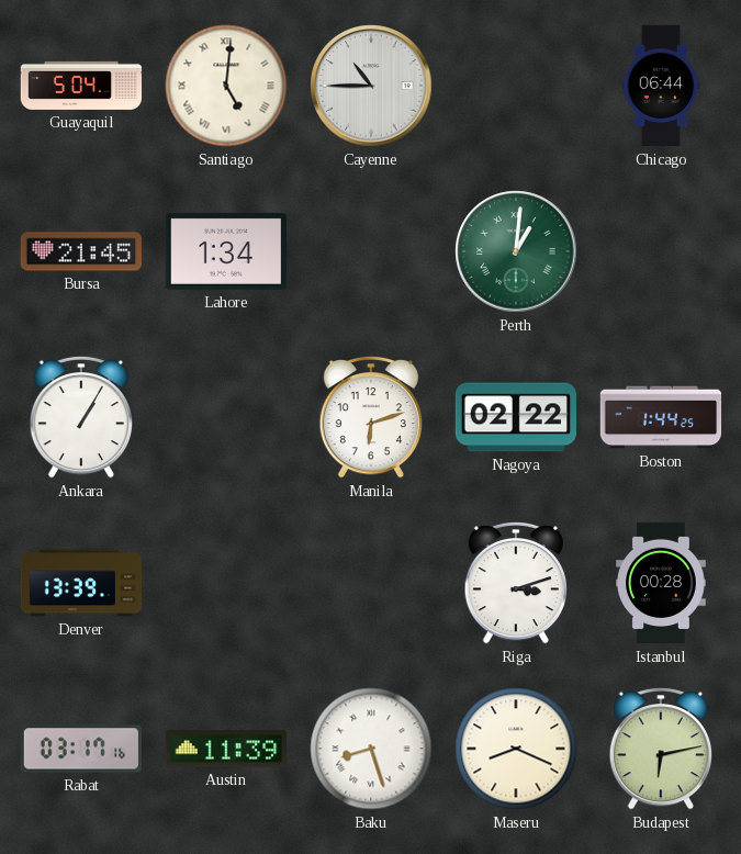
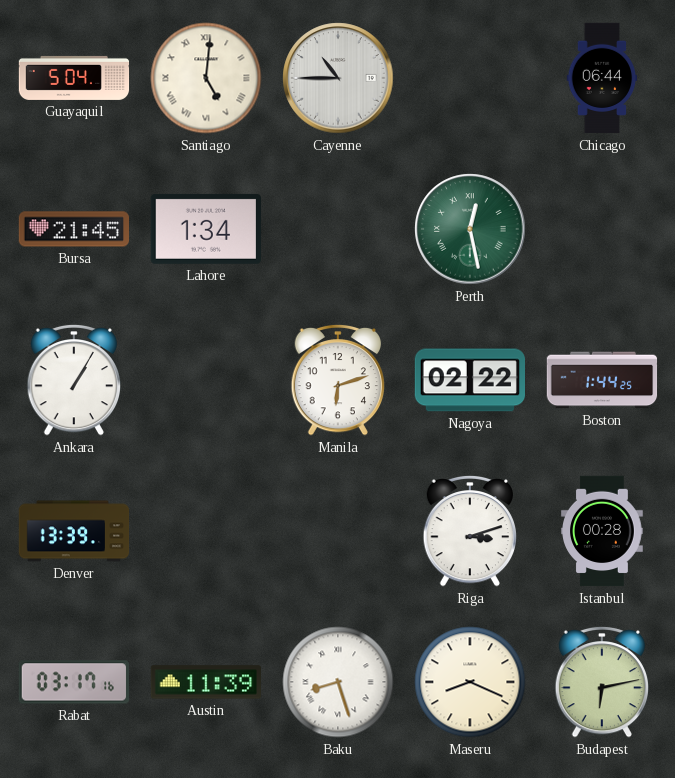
Perth: 1:01 -> 12:28 (470, 229)
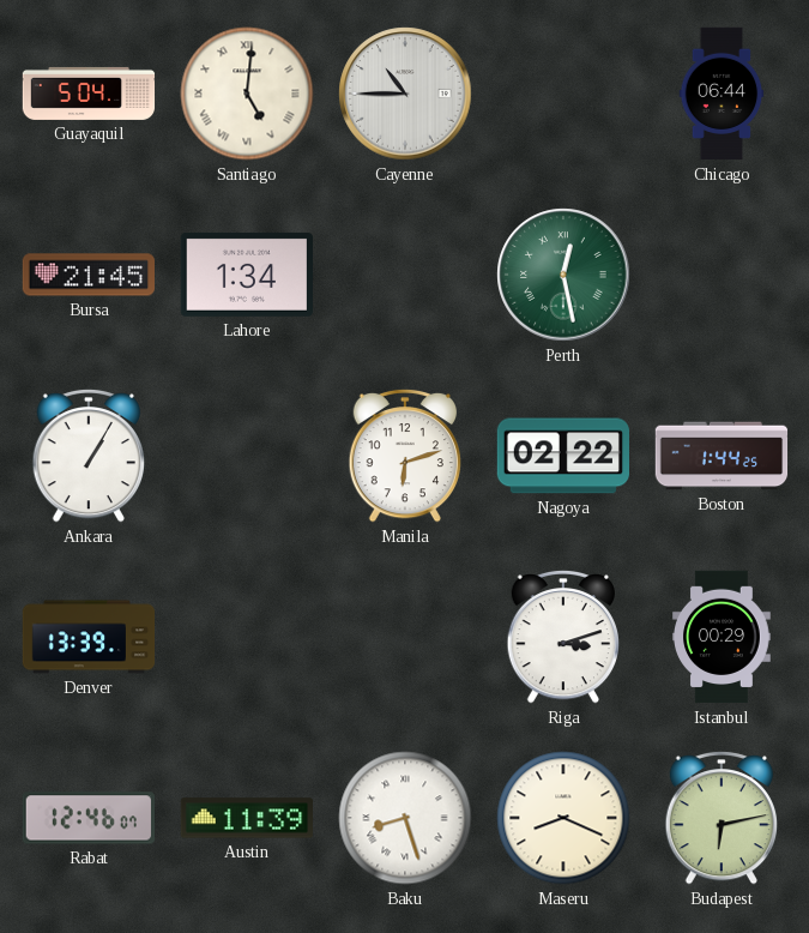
Istanbul: 00:28 -> 00:29 (722, 637)
Rabat: 03:17 -> 12:46 (87, 818)
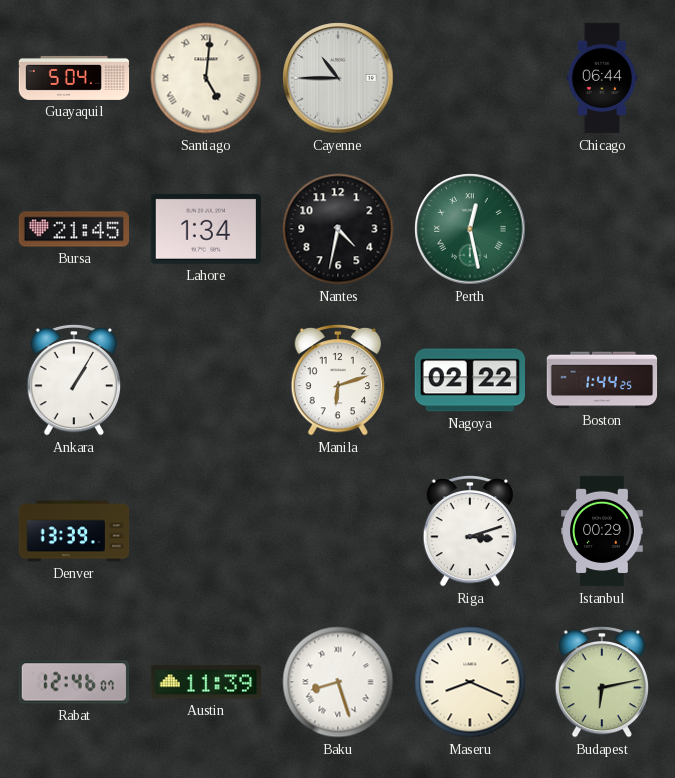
Nantes: none -> 4:32 (338, 229)
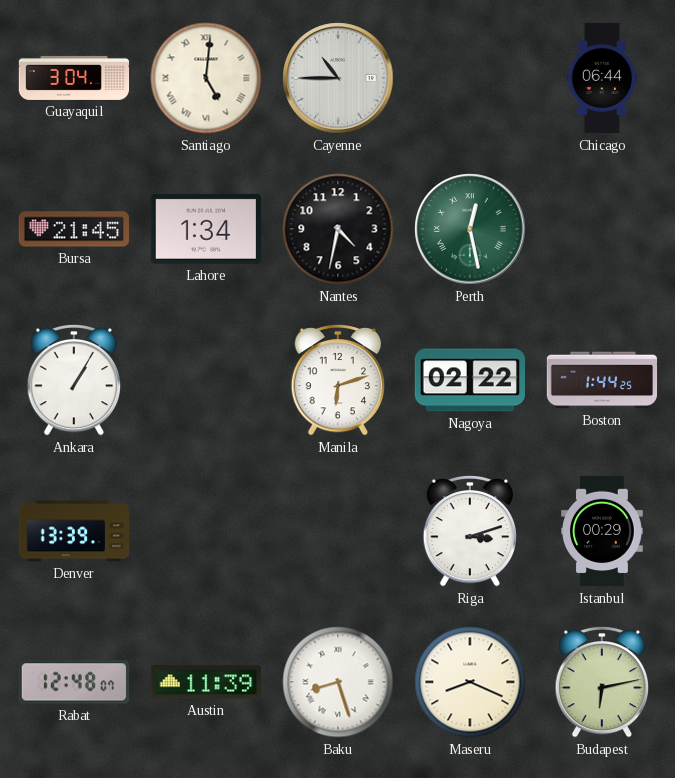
Guayaquil: 5:04 -> 3:04 (74, 78)
Rabat: 12:46 -> 12:48 (73, 682)
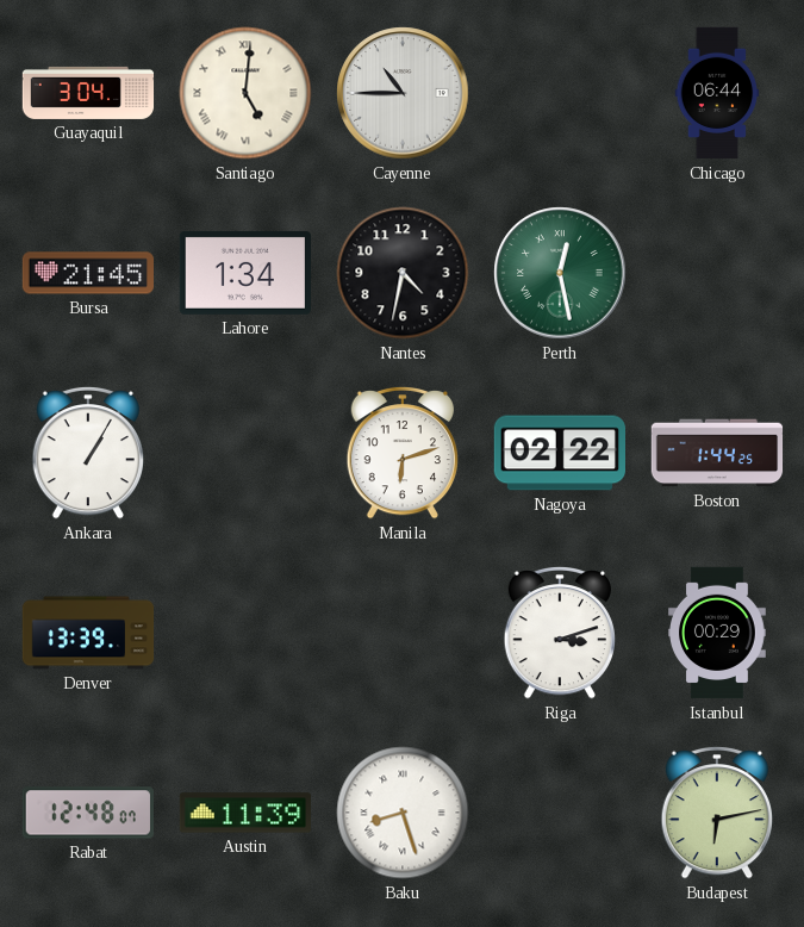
Maseru: 8:19 -> none (470, 682)
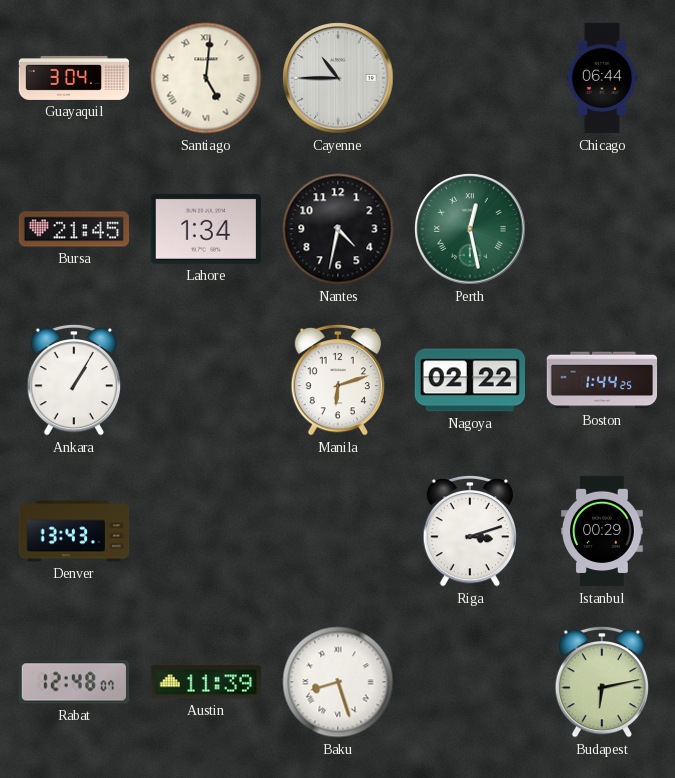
Denver: 13:39 -> 13:43 (74, 531)
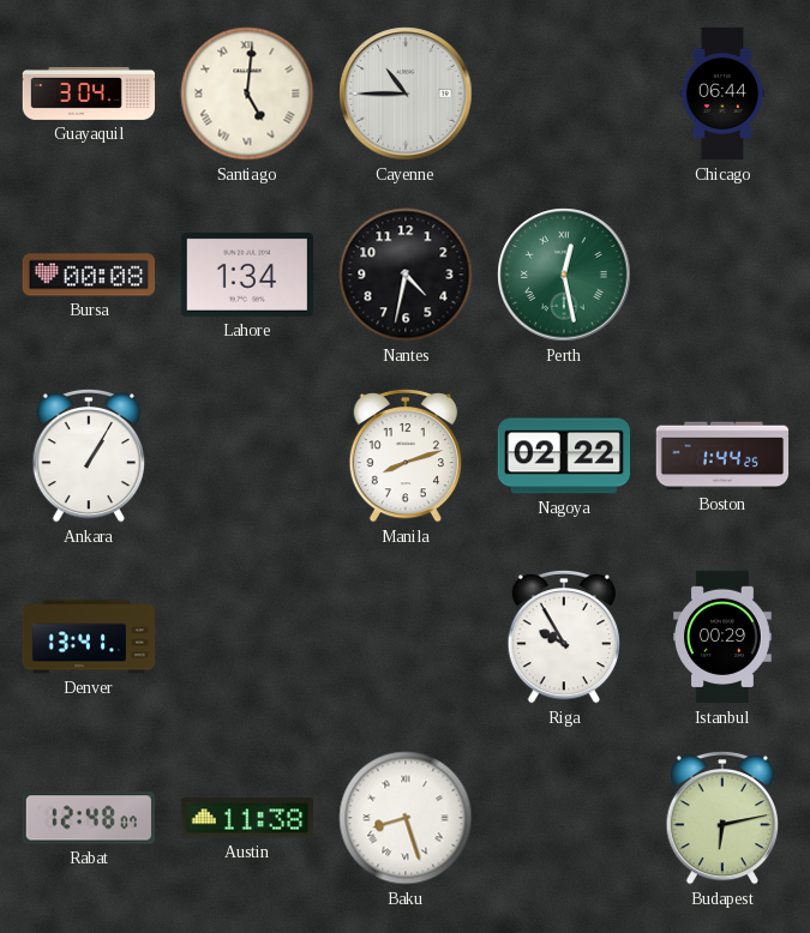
Bursa: 21:45 -> 00:08 (88, 275)
Manila: 6:12 -> 8:12 (404, 456)
Denver: 13:43 -> 13:41 (89, 637)
Riga: 3:12 -> 9:55 (563, 637)
Austin: 11:39 -> 11:38 (246, 818)
